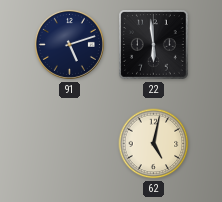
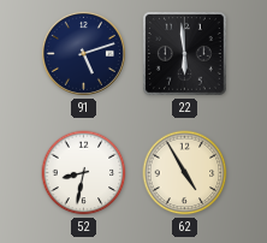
52: none -> 8:32 (84, 173)
62: 5:02 -> 4:55 (185, 173)
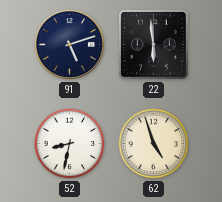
62: 4:55 -> 4:57 (154, 144)
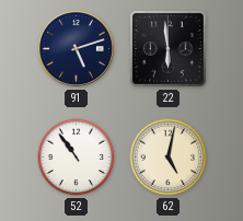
52: 8:32 -> 10:54 (77, 158)
62: 4:57 -> 5:02 (169, 158)
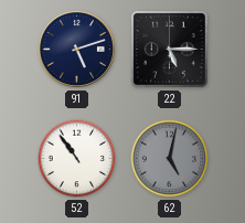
22: 5:59 -> 5:15 (170, 50)
62 dial: cream -> grey (170, 159)
